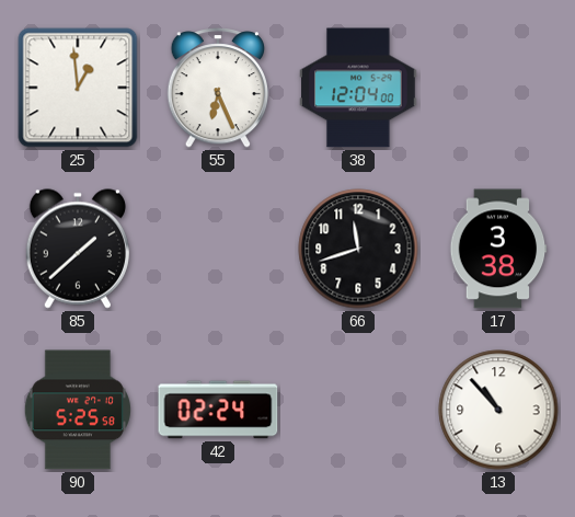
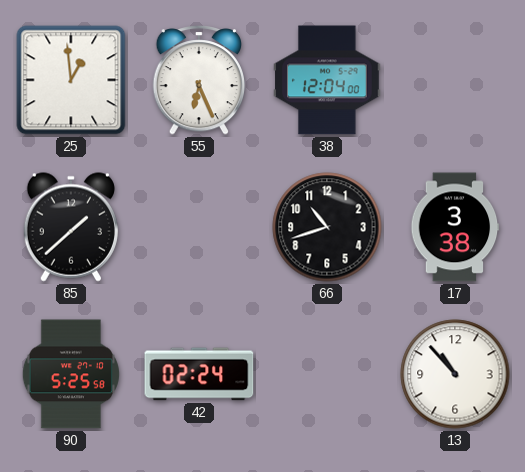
66: 11:42 -> 10:42 (327, 227)
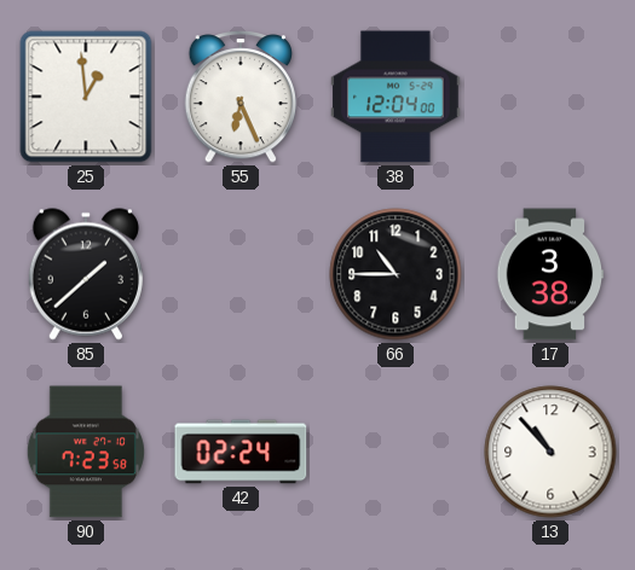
66: 10:42 -> 10:45 (396, 274)
90: 5:25 -> 7:23 (86, 452)
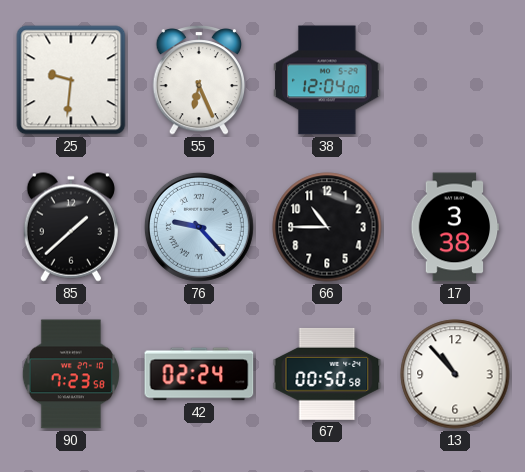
25: 12:59 -> 9:31 (71, 80)
76: none -> 9:23 (199, 227)
67: none -> 00:50 (327, 374)
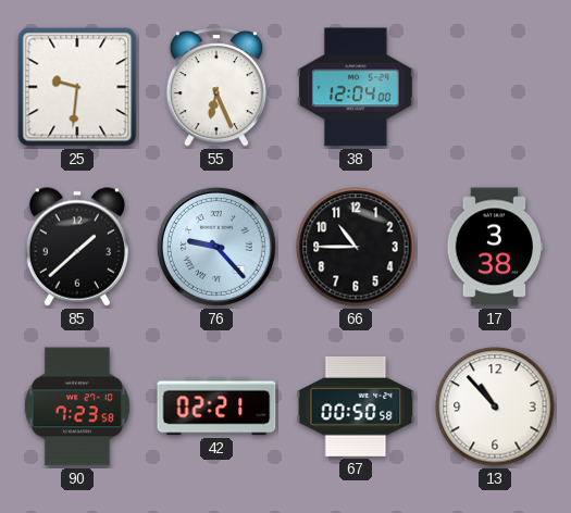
42: 02:24 -> 02:21 (216, 406)
